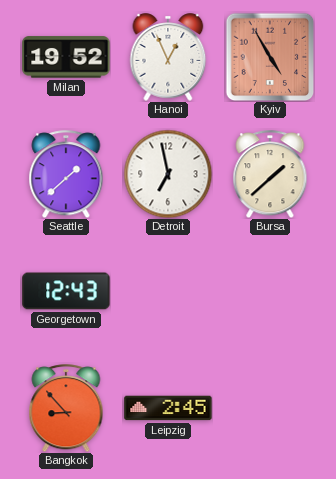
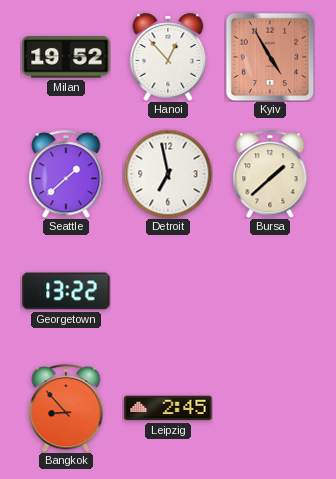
Hanoi: 12:56 -> 12:53 (168, 57)
Georgetown: 12:43 -> 13:22 (66, 291)
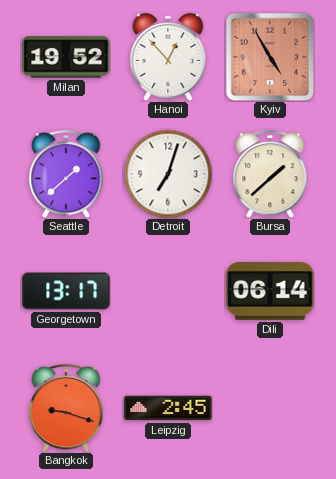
Detroit: 6:58 -> 7:03 (168, 174)
Georgetown: 13:22 -> 13:17 (66, 291)
Dili: none -> 06:14 (270, 292)
Bangkok: 8:53 -> 9:18 (66, 408)
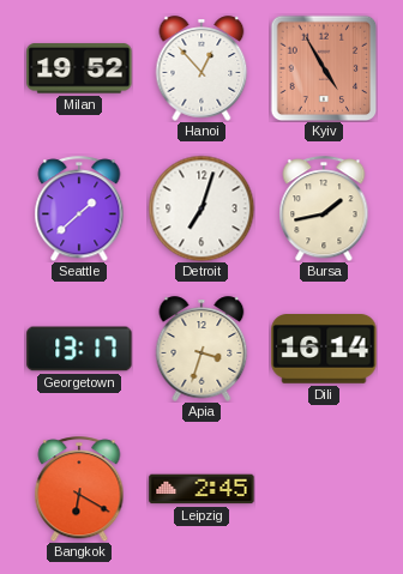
Bursa: 1:38 -> 1:43 (324, 209)
Apia: none -> 3:33 (201, 349)
Dili: 06:14 -> 16:14 (324, 350)
Bangkok: 9:18 -> 6:20 (79, 489)
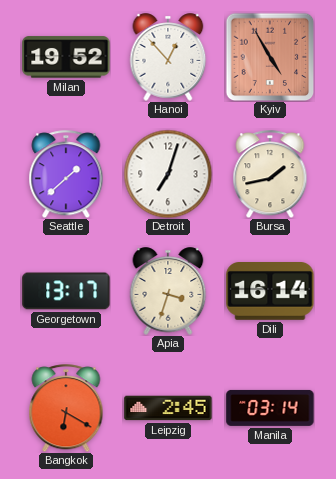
Manila: none -> 03:14 (270, 408)
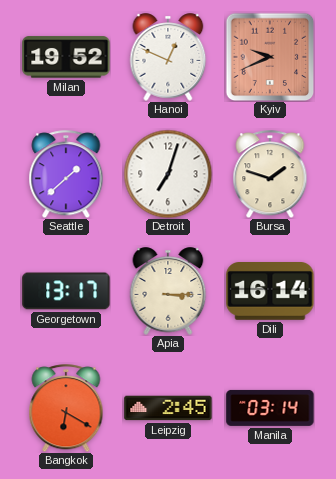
Hanoi: 12:53 -> 12:49 (168, 57)
Kyiv: 4:55 -> 9:41 (270, 57)
Bursa: 1:43 -> 1:48 (270, 174)
Apia: 3:33 -> 3:15 (168, 291)
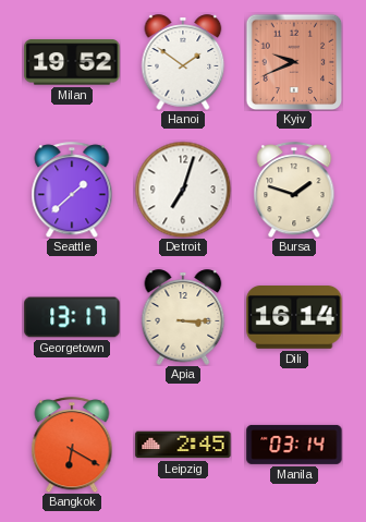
Hanoi: 12:49 -> 1:51 (183, 62)
